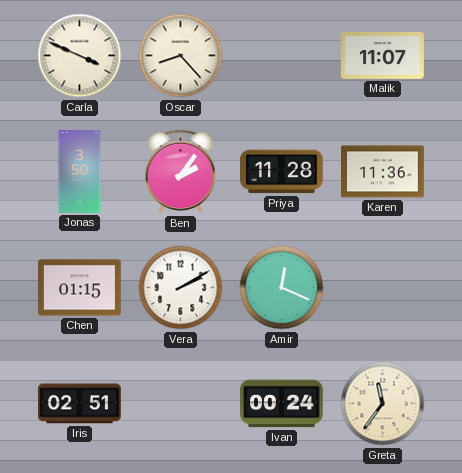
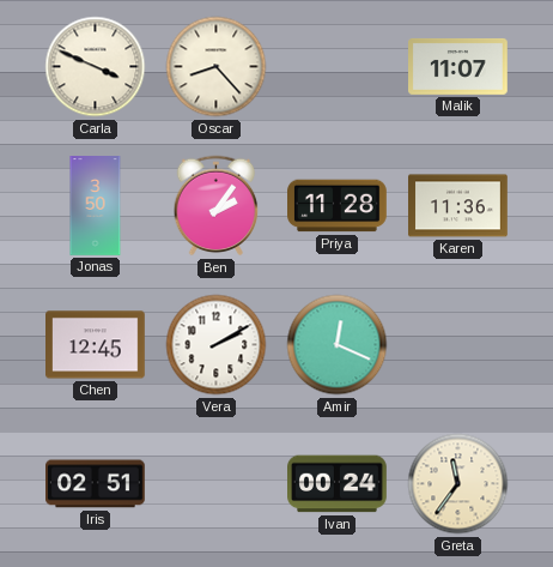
Chen: 01:15 -> 12:45 (96, 345)
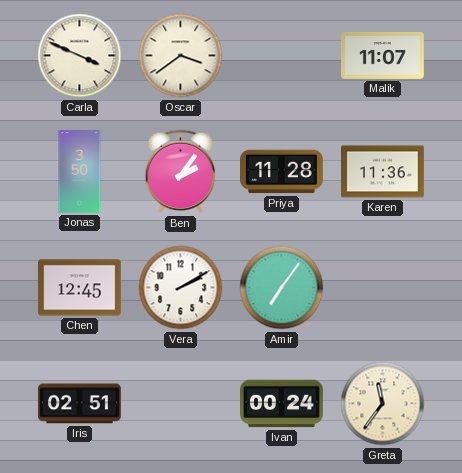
Oscar: 8:23 -> 3:39 (181, 56)
Amir: 12:19 -> 7:06 (282, 288)
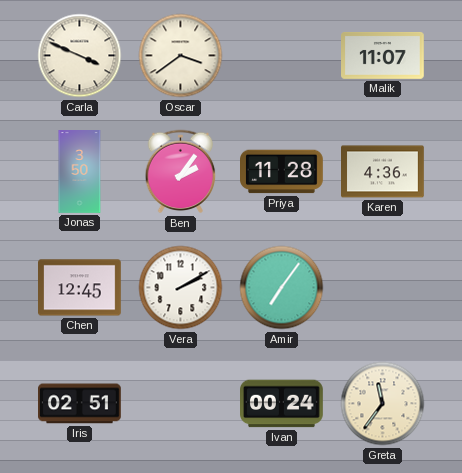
Karen: 11:36 -> 4:36 (383, 172)
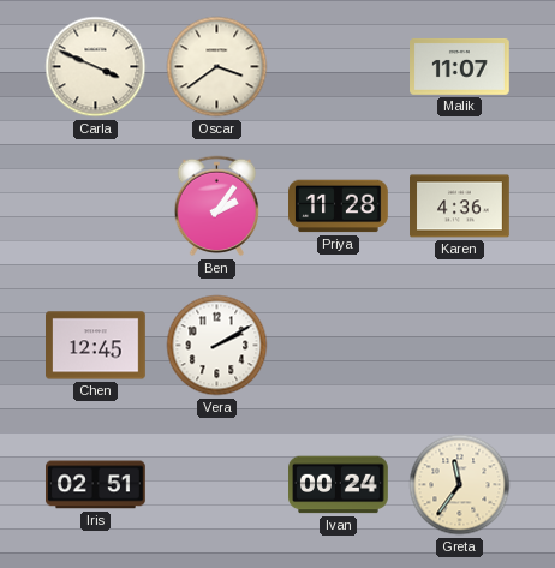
Jonas: 3:50 -> none (80, 172)
Amir: 7:06 -> none (282, 288)
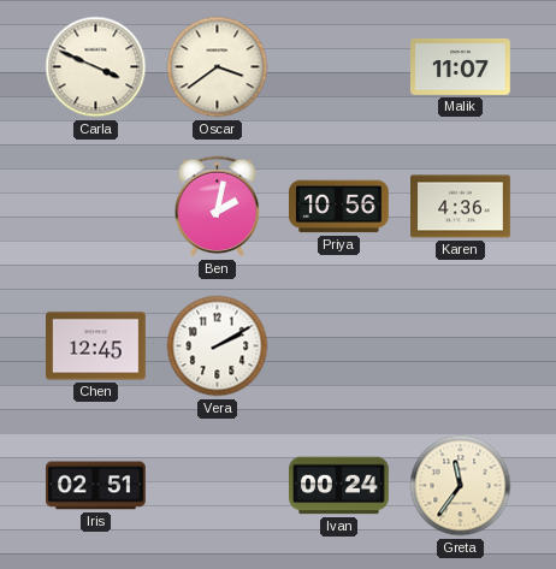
Ben: 2:06 -> 2:02 (218, 207)
Priya: 11:28 -> 10:56 (339, 207)
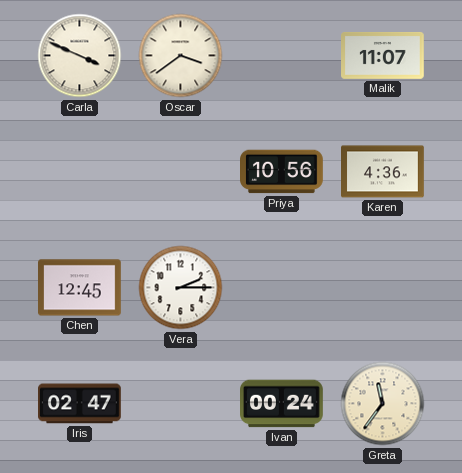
Ben: 2:02 -> none (218, 207)
Vera: 2:10 -> 2:15 (181, 288)
Iris: 02:51 -> 02:47 (80, 404)
